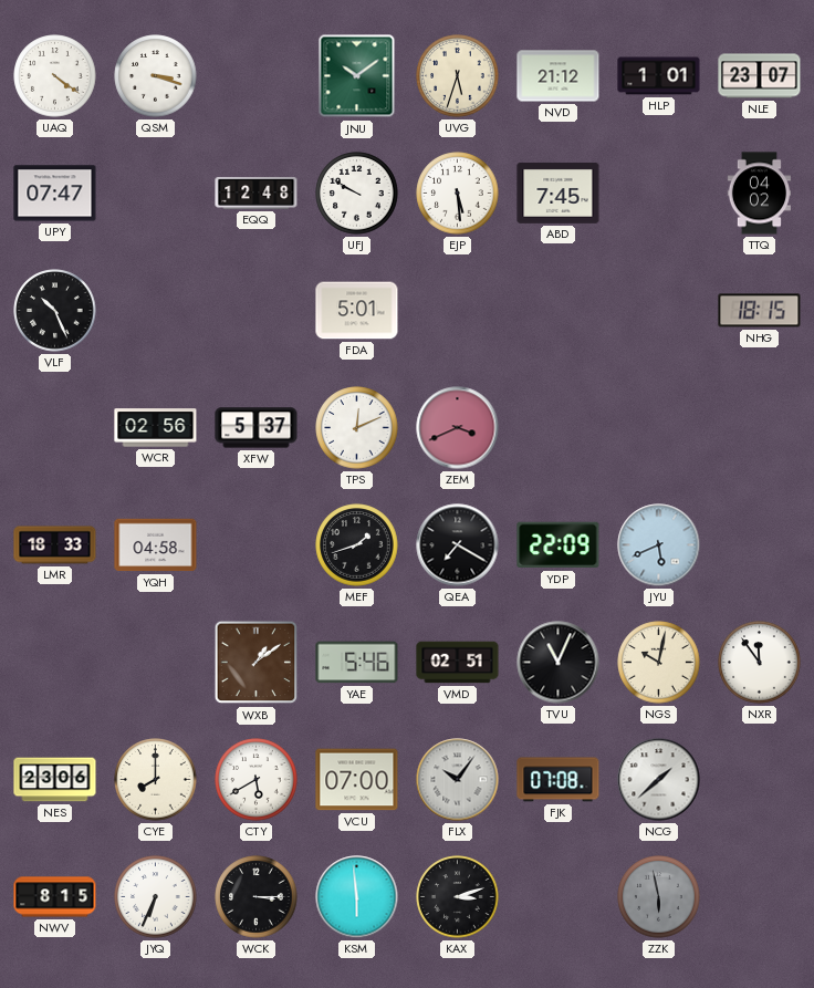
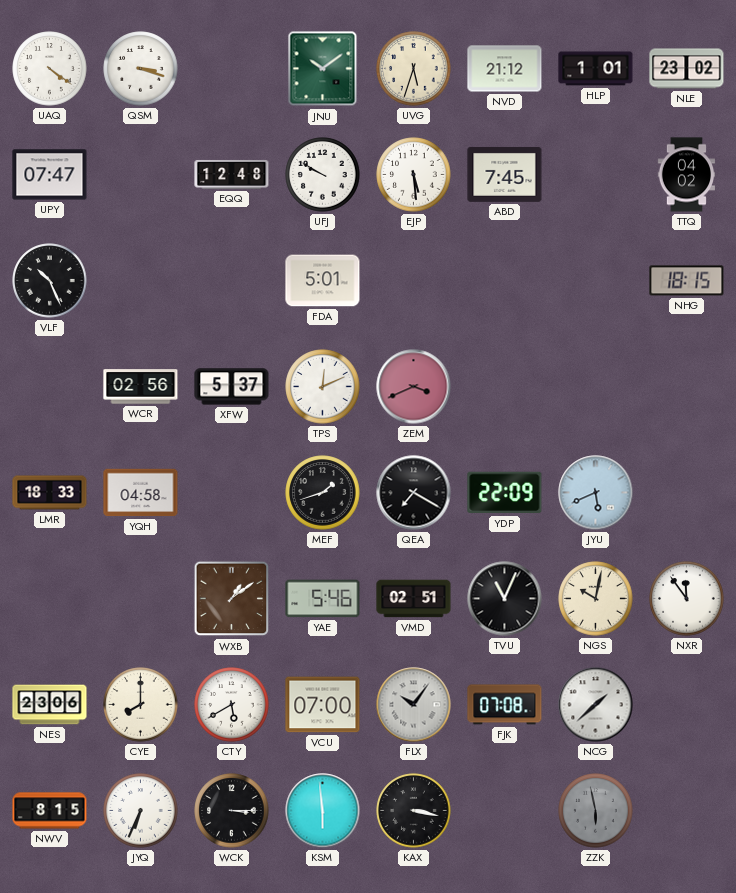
NLE: 23:07 -> 23:02 (687, 69)
KAX: 3:12 -> 3:17 (414, 811)
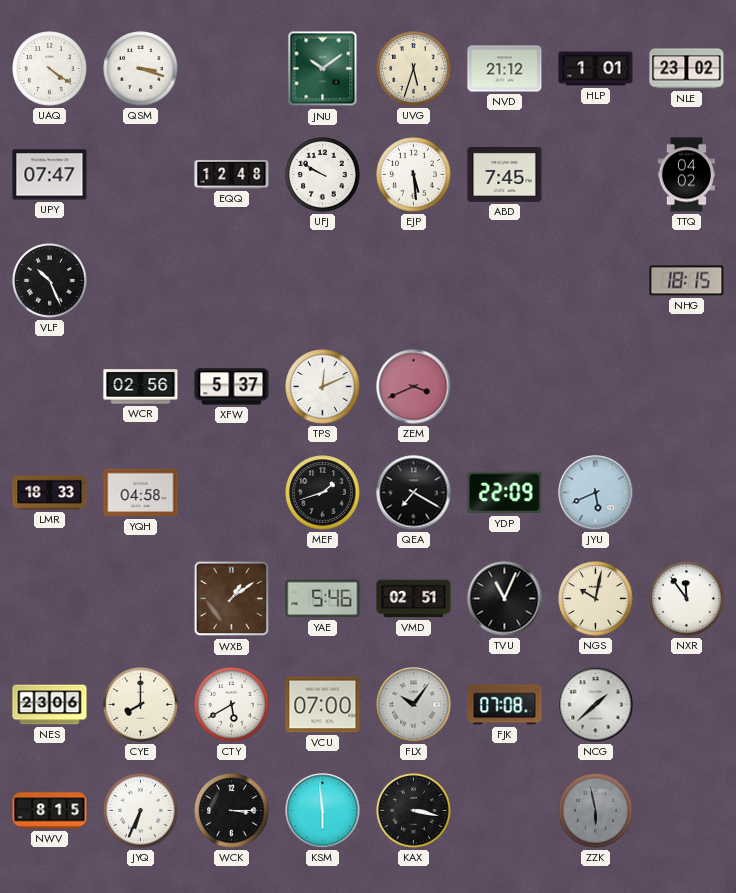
FDA: 5:01 -> none (323, 281)
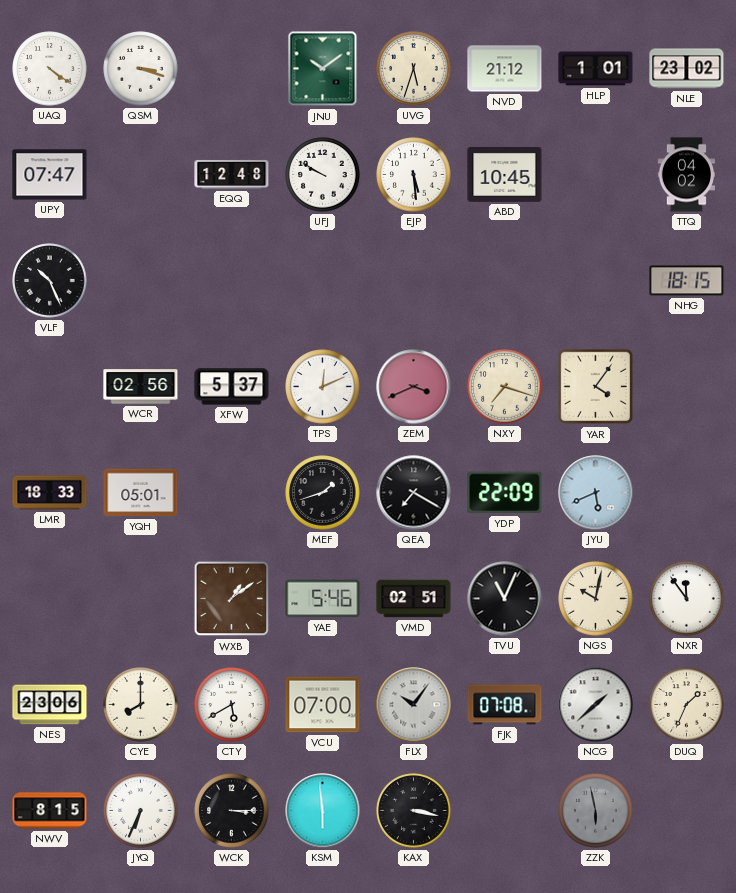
ABD: 7:45 -> 10:45 (505, 174)
NXY: none -> 7:18 (505, 387)
YAR: none -> 4:06 (596, 387)
YQH: 04:58 -> 05:01 (141, 493)
DUQ: none -> 1:34 (687, 705)
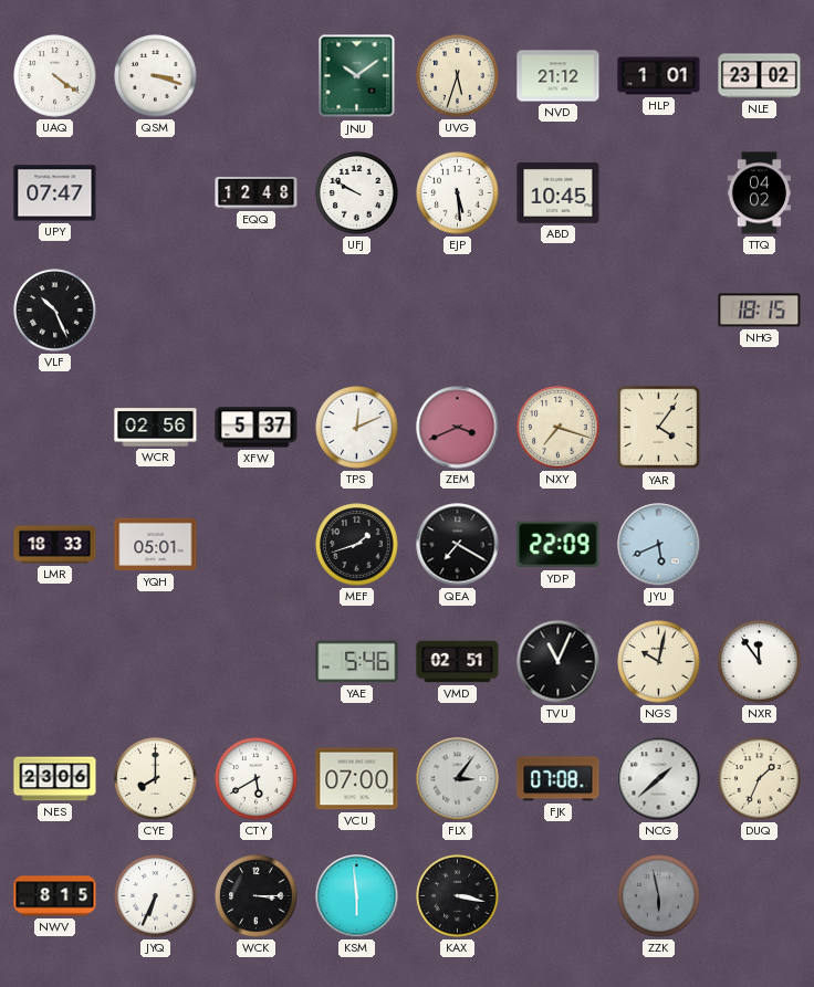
WXB: 1:09 -> none (232, 599)
FLX: 10:06 -> 3:06 (458, 779)
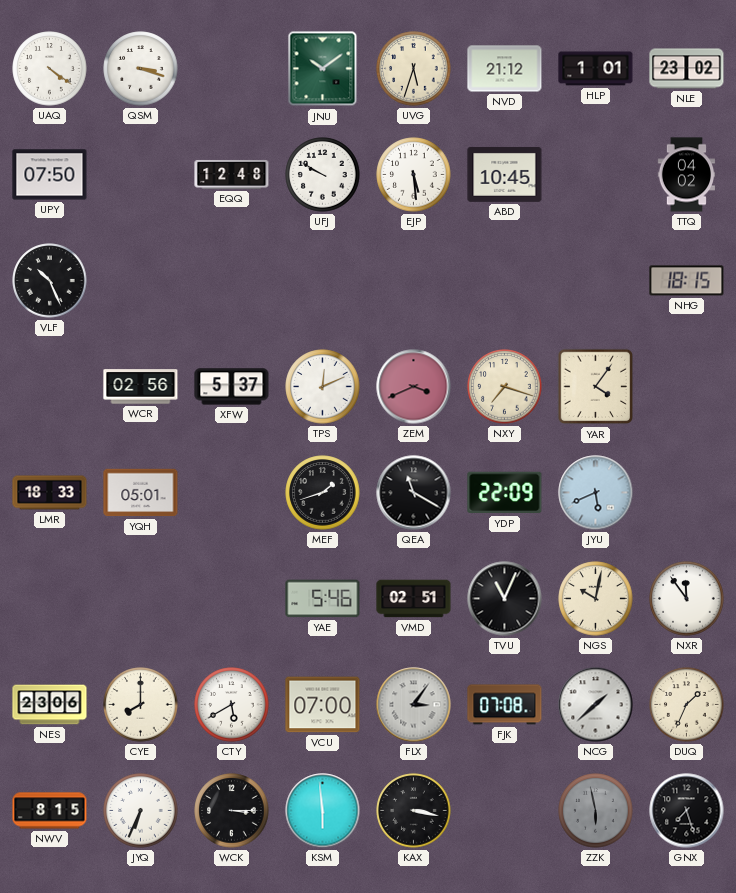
UPY: 07:47 -> 07:50 (50, 175)
QEA: 7:20 -> 11:20 (414, 493)
GNX: none -> 7:27 (687, 811)
